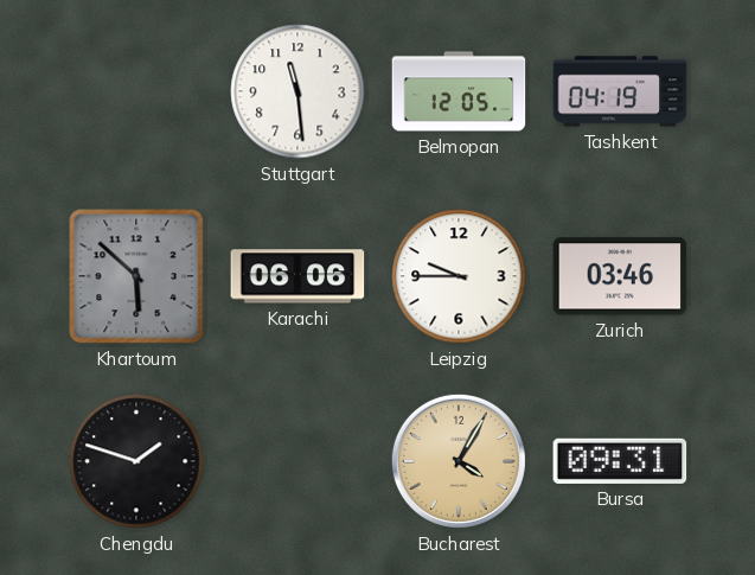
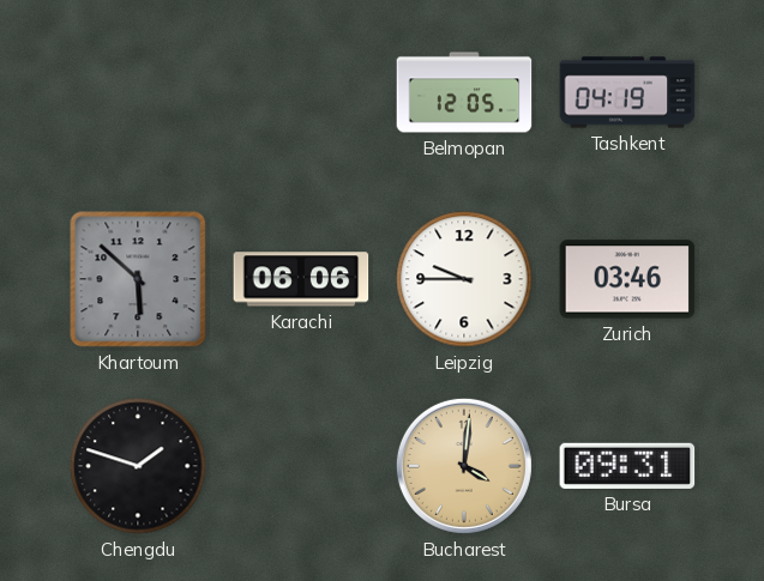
Stuttgart: 11:29 -> none (297, 91)
Bucharest: 4:05 -> 4:01 (464, 466)
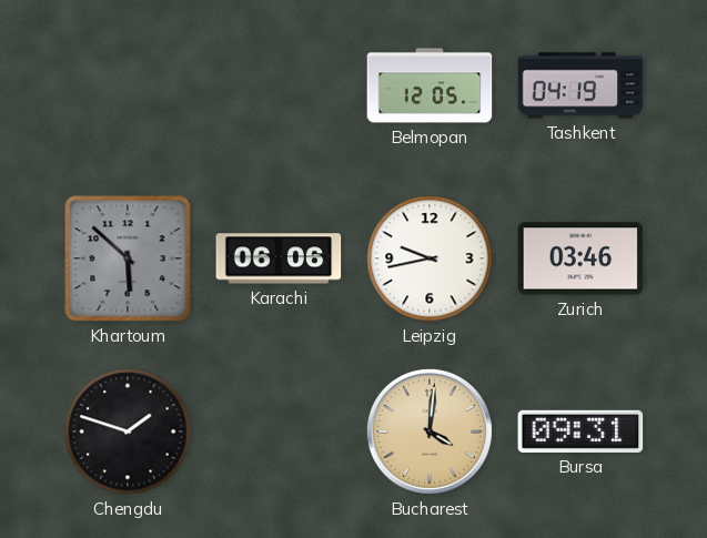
Leipzig: 9:45 -> 9:43 (430, 258)
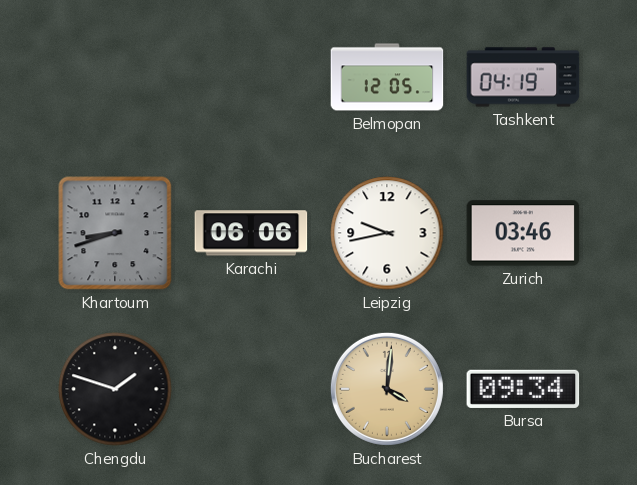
Khartoum: 5:52 -> 8:42 (115, 233)
Bursa: 09:31 -> 09:34 (523, 389)
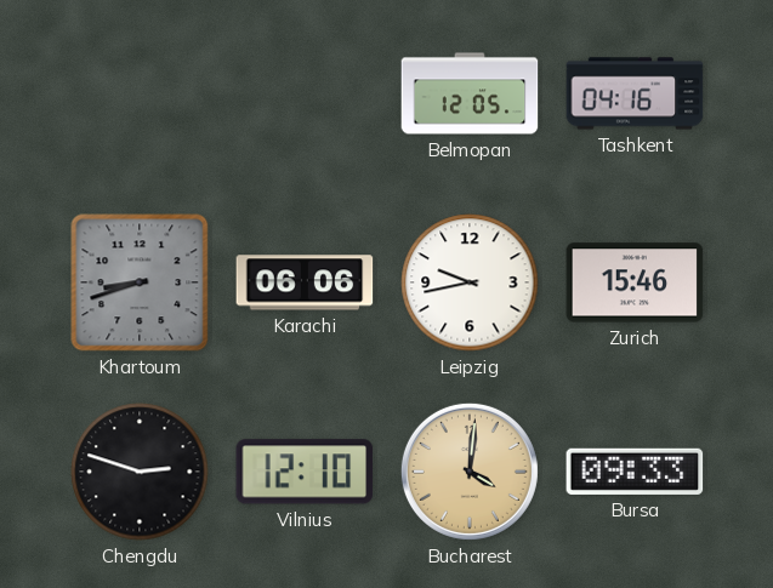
Tashkent: 04:19 -> 04:16 (635, 93)
Zurich: 03:46 -> 15:46 (635, 282)
Chengdu: 1:48 -> 2:48 (140, 472)
Vilnius: none -> 12:10 (305, 472)
Bursa: 09:34 -> 09:33 (635, 472)
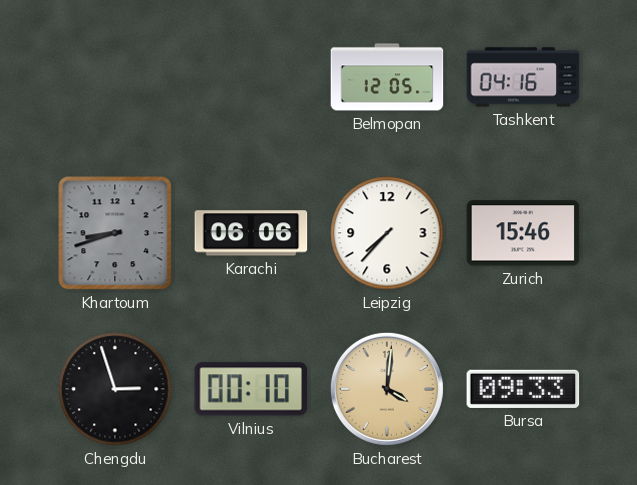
Leipzig: 9:43 -> 7:37 (387, 233)
Chengdu: 2:48 -> 2:57 (115, 389)
Vilnius: 12:10 -> 00:10 (251, 389)
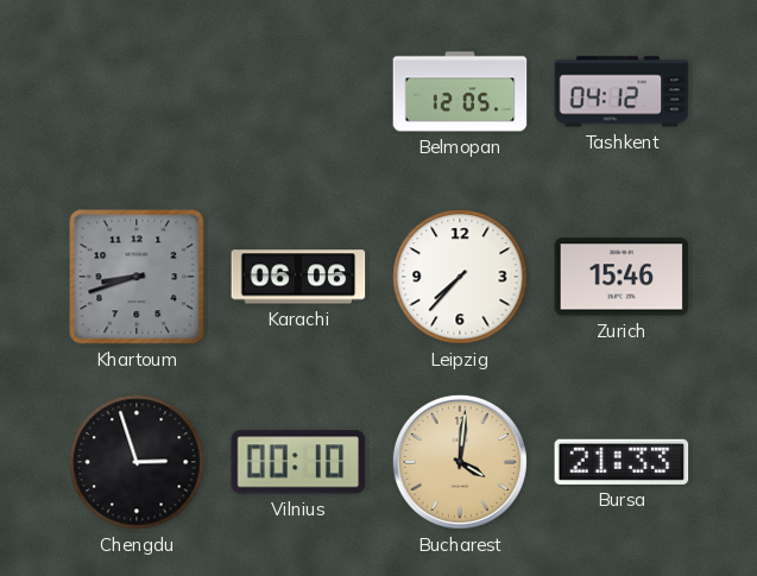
Tashkent: 04:16 -> 04:12 (622, 91)
Bursa: 09:33 -> 21:33 (622, 462)
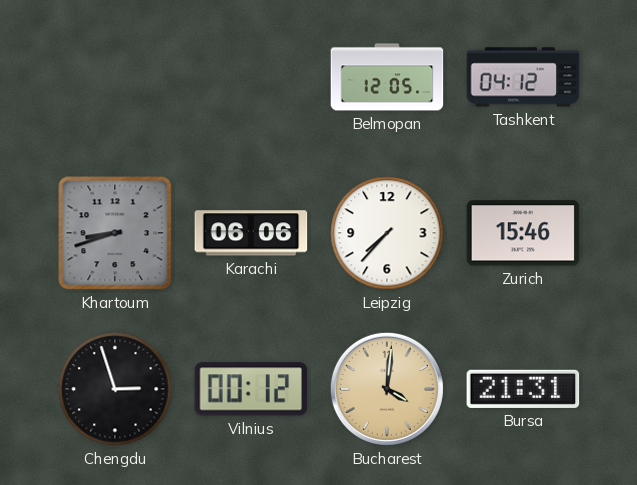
Vilnius: 00:10 -> 00:12 (251, 389)
Bursa: 21:33 -> 21:31 (523, 389)
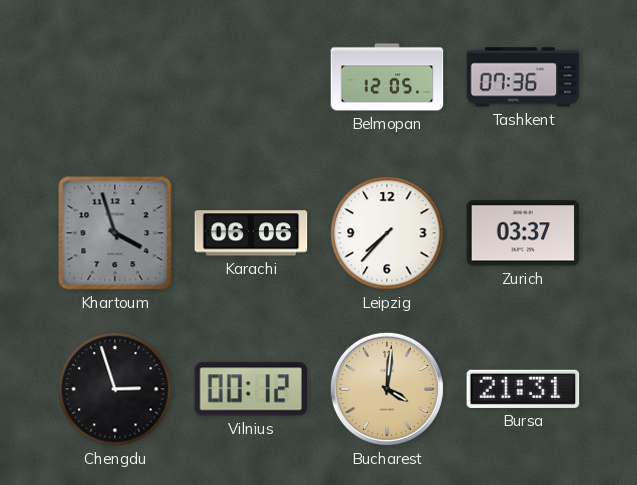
Tashkent: 04:12 -> 07:36 (523, 77)
Khartoum: 8:42 -> 3:57 (115, 233)
Zurich: 15:46 -> 03:37 (523, 233)
